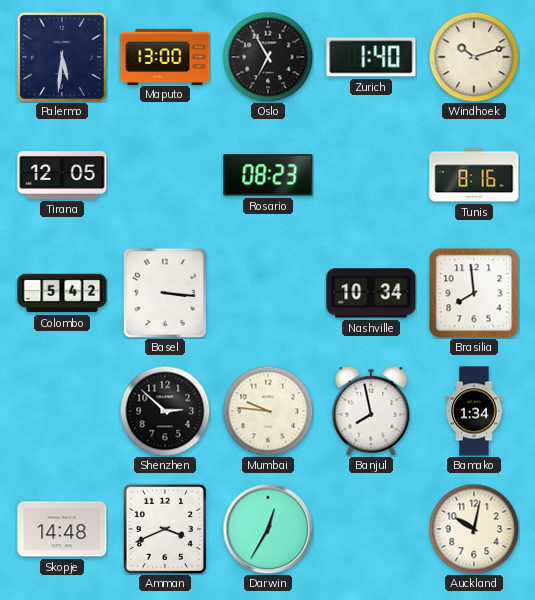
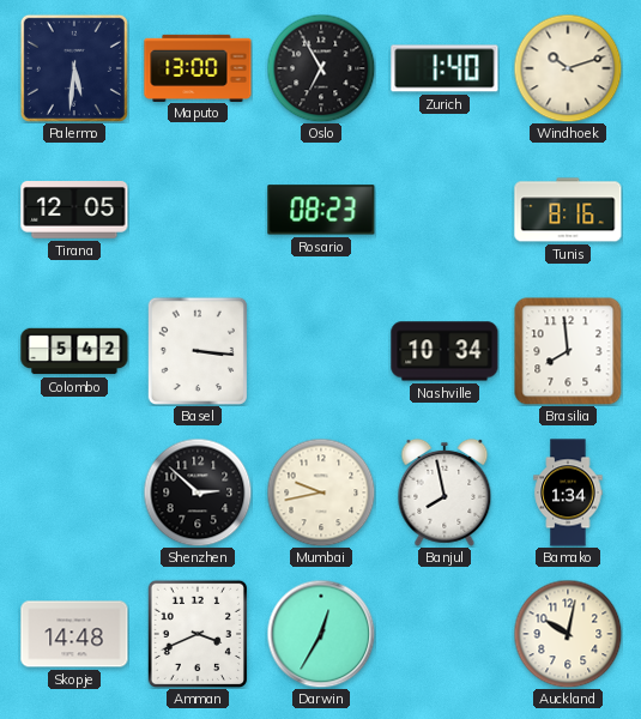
Mumbai: 9:46 -> 9:43 (321, 493)
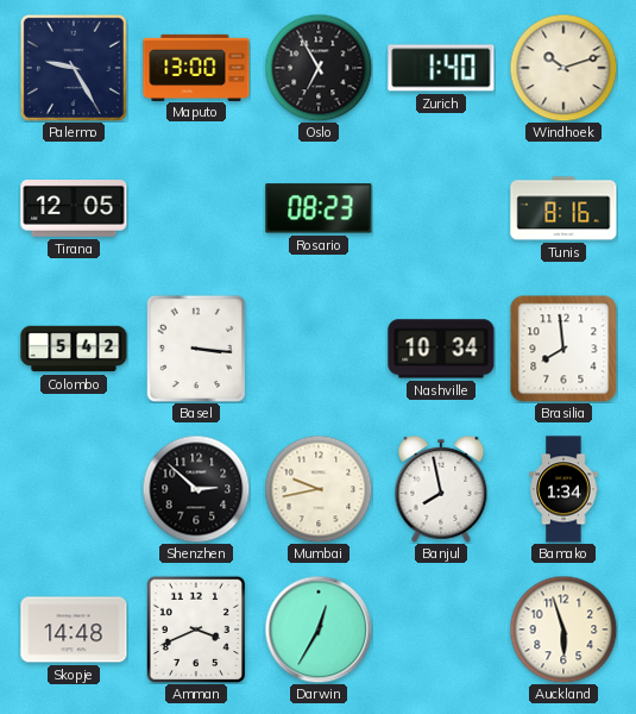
Palermo: 5:31 -> 9:25 (74, 68)
Auckland: 10:02 -> 5:57 (563, 630)
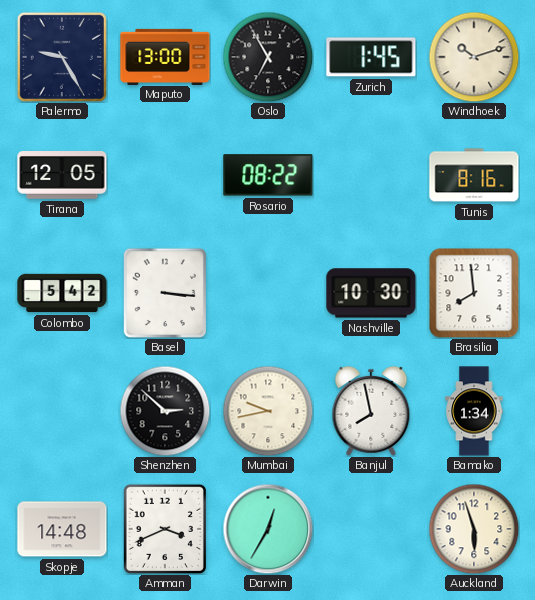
Zurich: 1:40 -> 1:45 (371, 57)
Rosario: 08:23 -> 08:22 (268, 175)
Nashville: 10:34 -> 10:30 (371, 293)
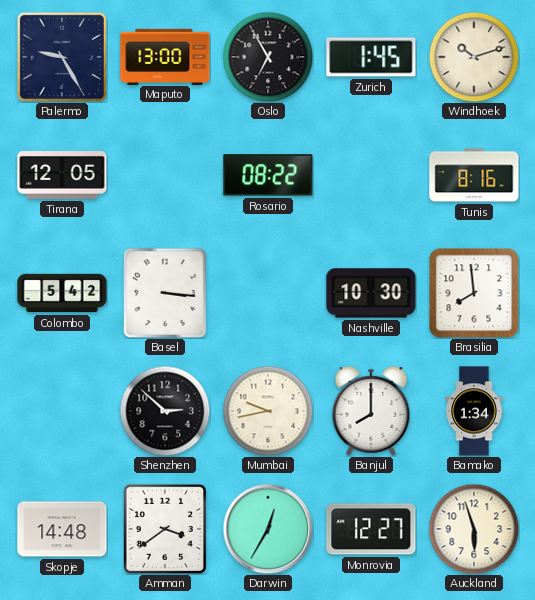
Banjul: 7:58 -> 8:00 (371, 411)
Amman: 3:41 -> 3:39 (164, 528)
Monrovia: none -> 12:27 (371, 529)
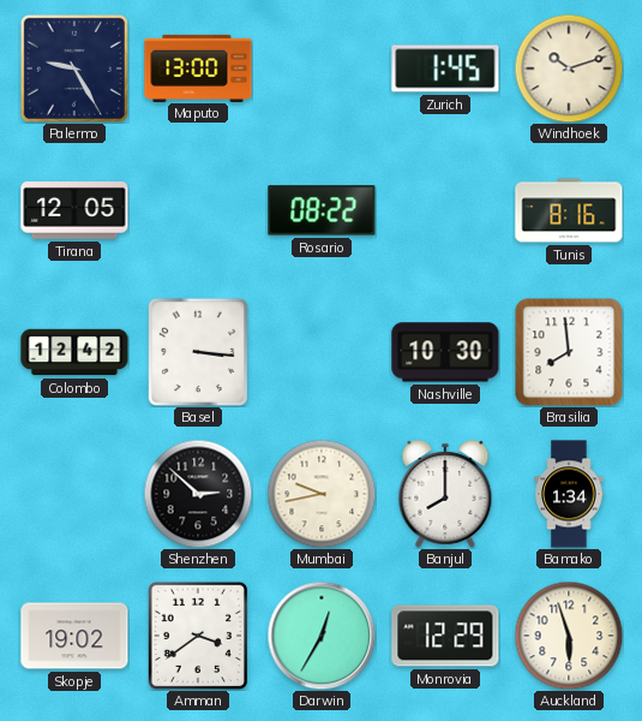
Oslo: 6:55 -> none (268, 57)
Colombo: 5:42 -> 12:42 (74, 352)
Skopje: 14:48 -> 19:02 (74, 636)
Monrovia: 12:27 -> 12:29 (445, 636)
